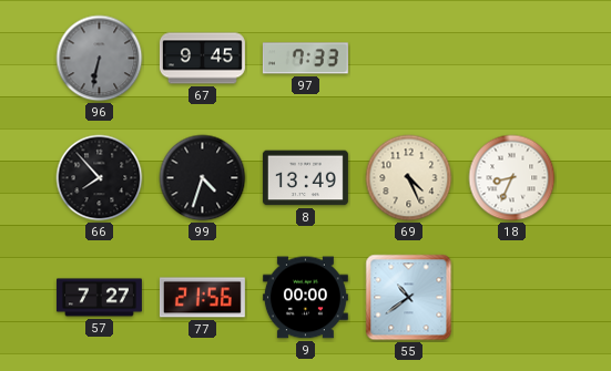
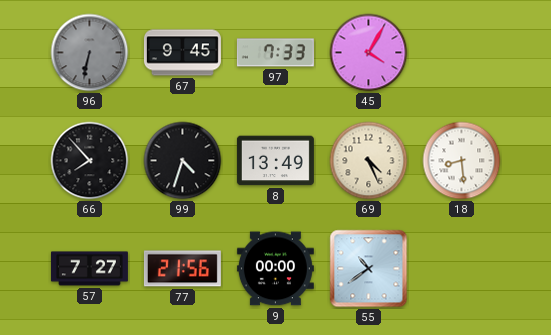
45: none -> 4:05 (369, 53)
18: 8:34 -> 8:29 (462, 161)
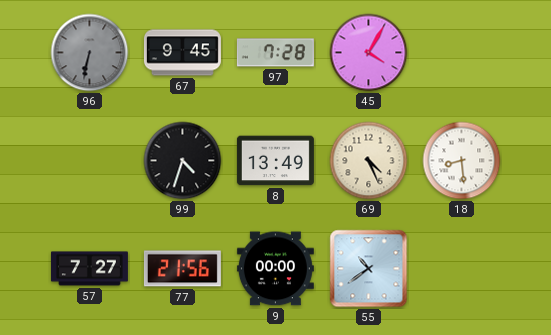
97: 7:33 -> 7:28 (275, 53)
66: 7:53 -> none (90, 161)
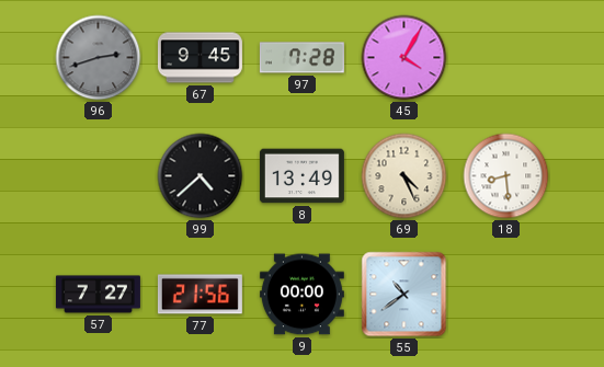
96: 6:32 -> 2:42 (99, 58)
99: 4:33 -> 4:38 (201, 176)
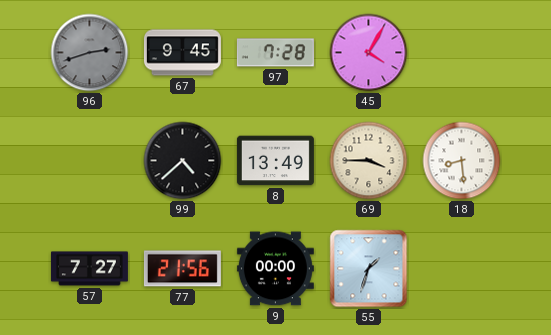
69: 4:26 -> 3:45 (369, 161)
55: 10:39 -> 1:33 (369, 269)
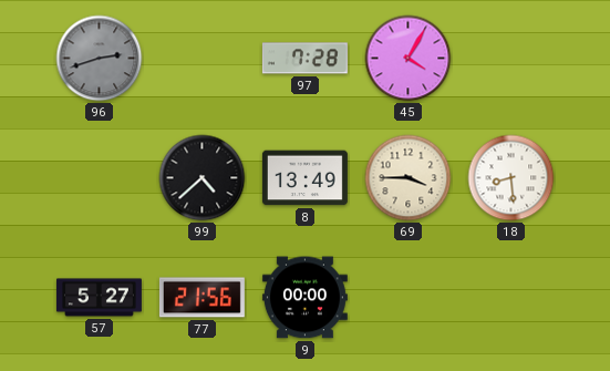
67: 9:45 -> none (182, 53)
57: 7:27 -> 5:27 (99, 298)
55: 1:33 -> none (369, 269)
